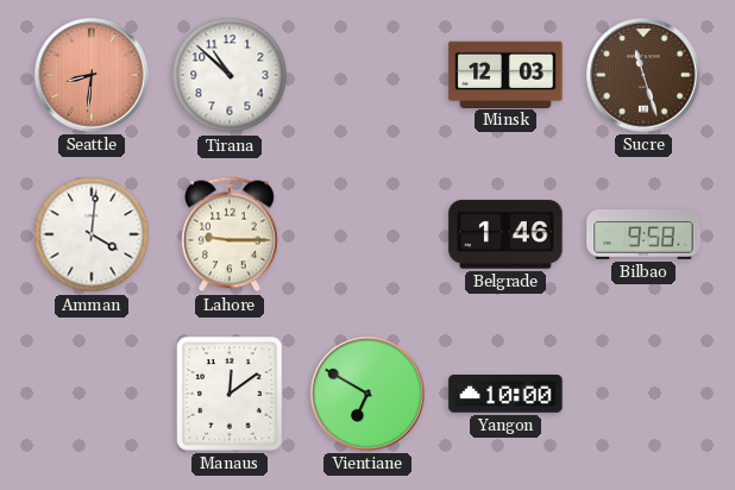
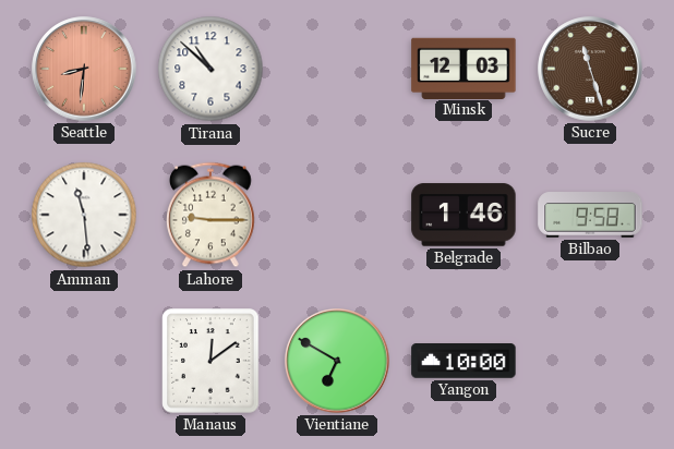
Amman: 4:01 -> 11:29 (84, 215)
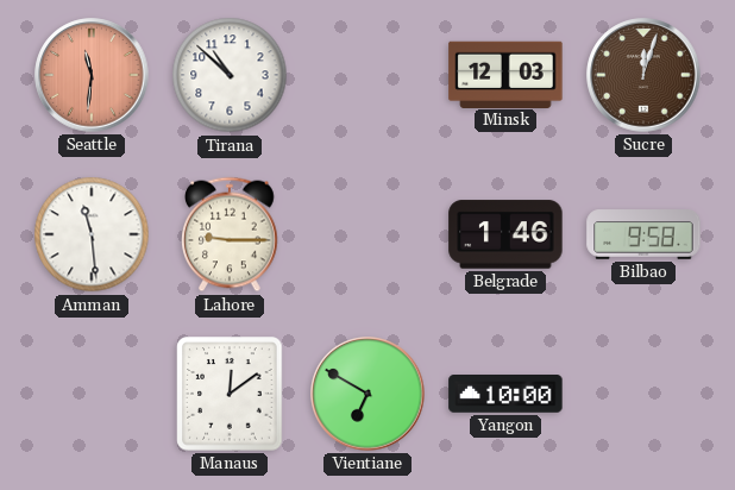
Seattle: 8:31 -> 11:31 (92, 75)
Sucre: 11:27 -> 12:03 (643, 75)
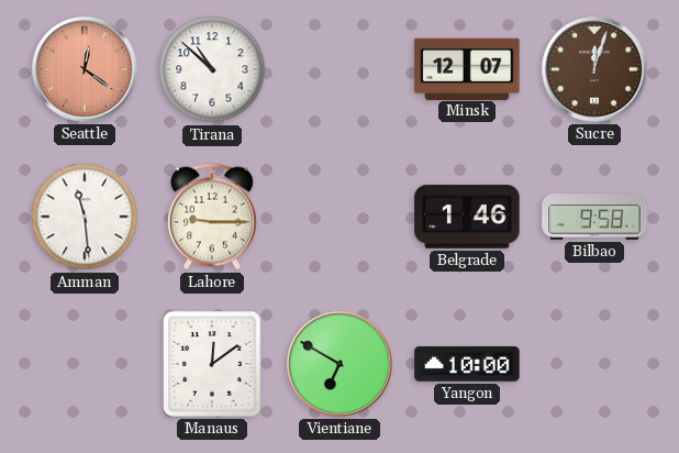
Seattle: 11:31 -> 12:21 (85, 69)
Minsk: 12:03 -> 12:07 (467, 68)
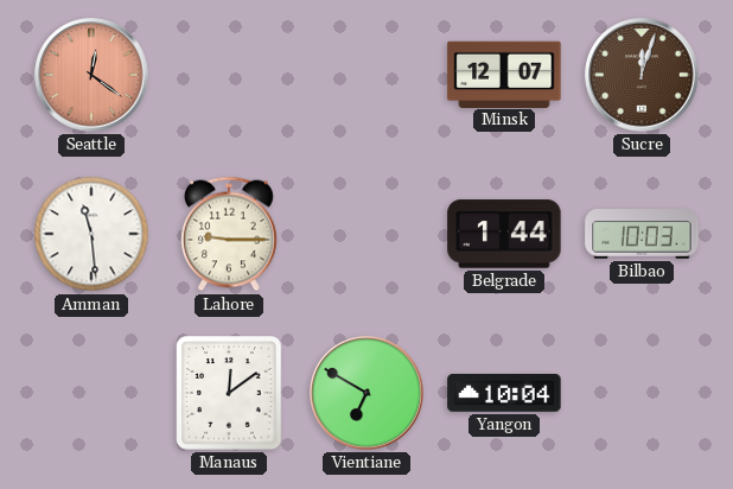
Tirana: 10:52 -> none (212, 69)
Belgrade: 1:46 -> 1:44 (504, 234)
Bilbao: 9:58 -> 10:03 (642, 234)
Yangon: 10:00 -> 10:04 (504, 394)
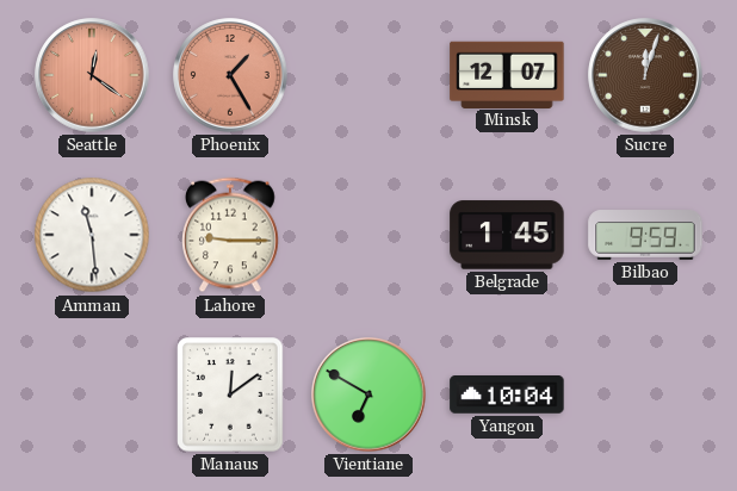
Phoenix: none -> 1:25 (230, 75)
Belgrade: 1:44 -> 1:45 (507, 235)
Bilbao: 10:03 -> 9:59 (645, 235)
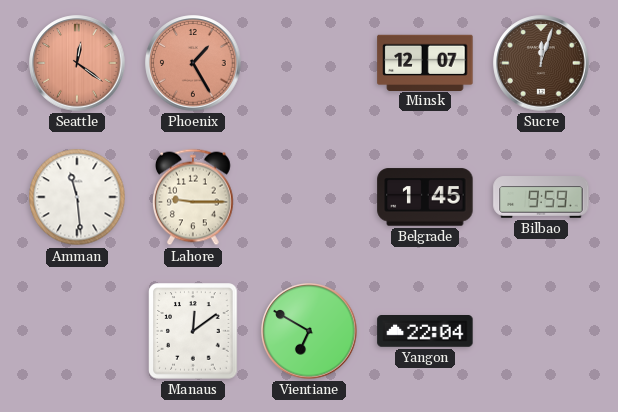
Yangon: 10:04 -> 22:04 (425, 332)
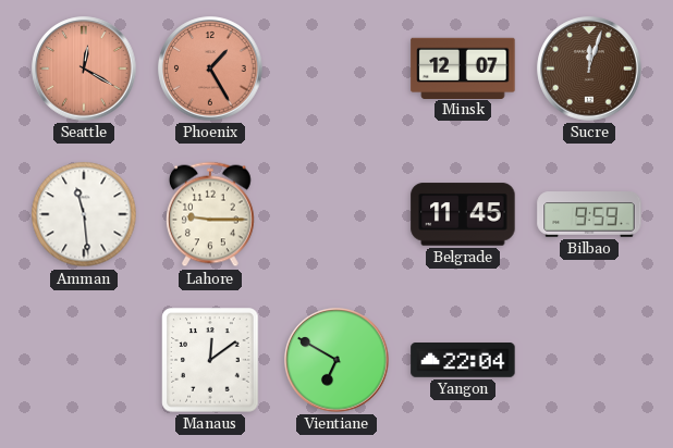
Seattle: 12:21 -> 12:20 (84, 69)
Belgrade: 1:45 -> 11:45 (463, 214)
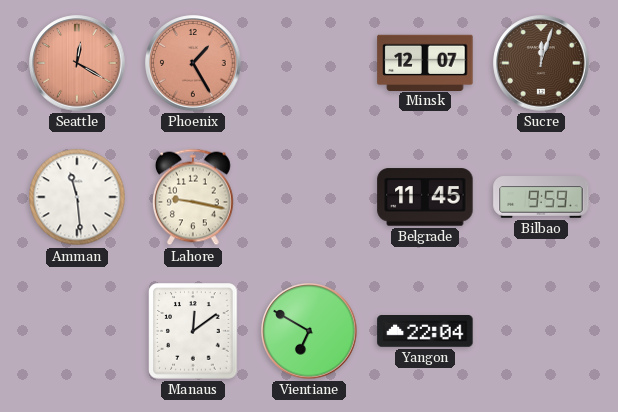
Lahore: 9:15 -> 9:17 (194, 197)
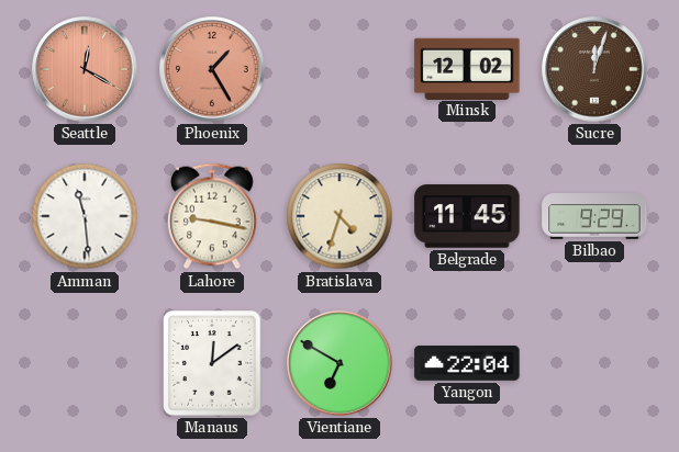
Minsk: 12:07 -> 12:02 (467, 68)
Bratislava: none -> 4:33 (340, 216)
Bilbao: 9:59 -> 9:29 (594, 216)
